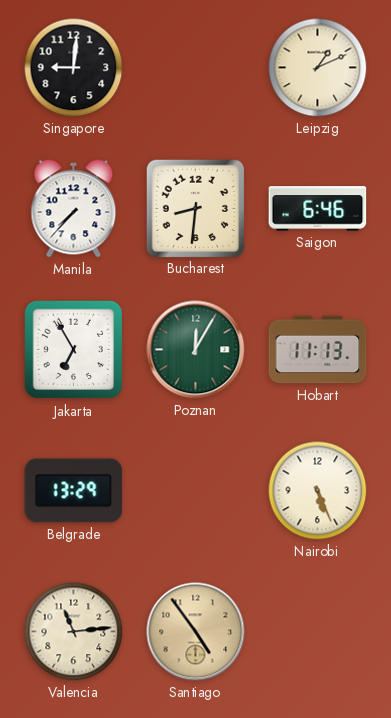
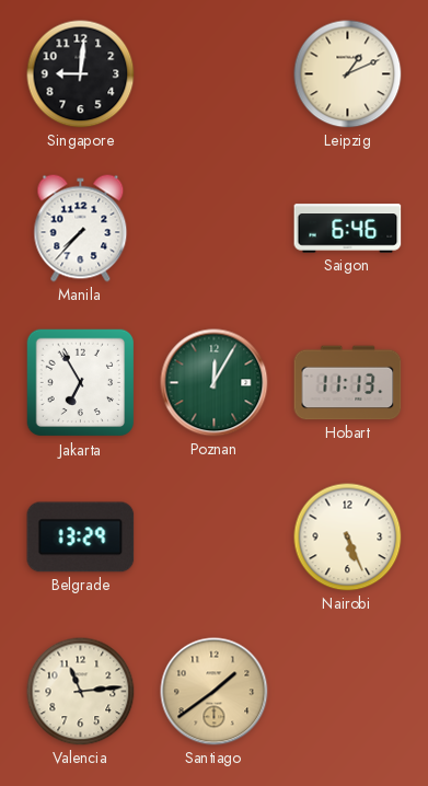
Bucharest: 8:31 -> none (195, 208)
Santiago: 4:54 -> 1:39 (215, 692)
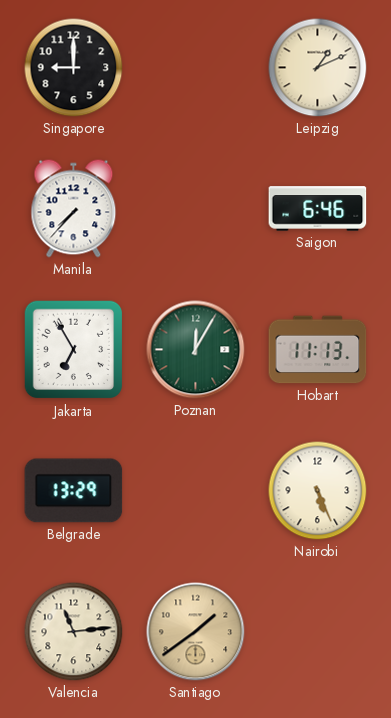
Singapore: 9:01 -> 9:00 (74, 68)
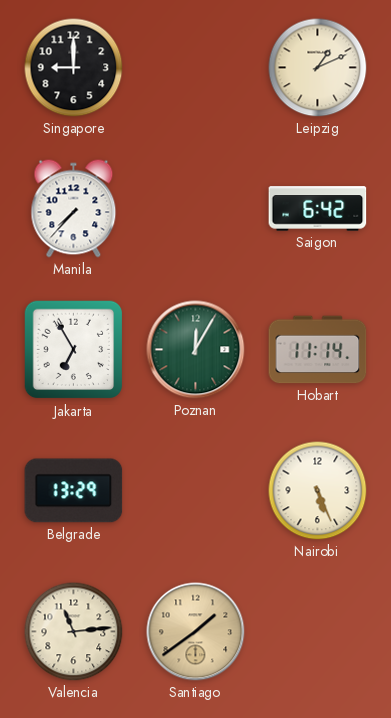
Saigon: 6:46 -> 6:42 (318, 209)
Hobart: 11:13 -> 11:14 (318, 350)
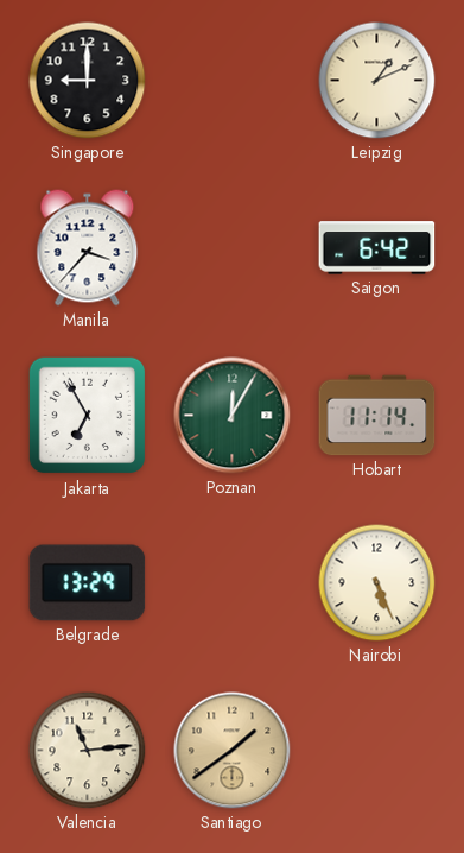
Manila: 7:37 -> 3:37 (88, 248)
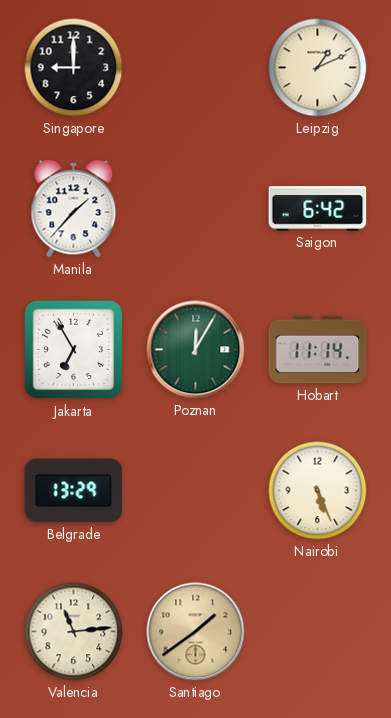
Manila: 3:37 -> 1:37 (74, 209)
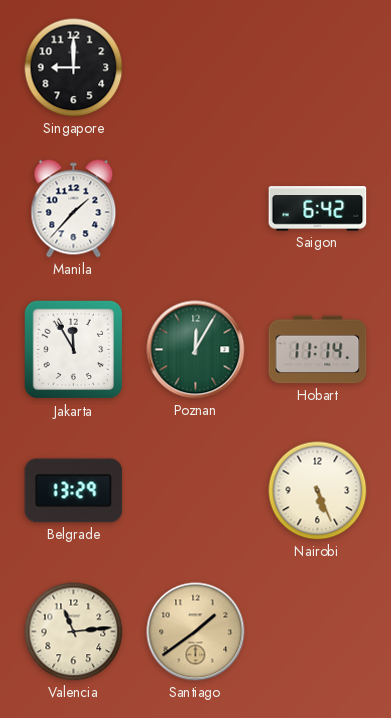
Leipzig: 1:11 -> none (318, 68)
Jakarta: 6:55 -> 11:55 (74, 350)
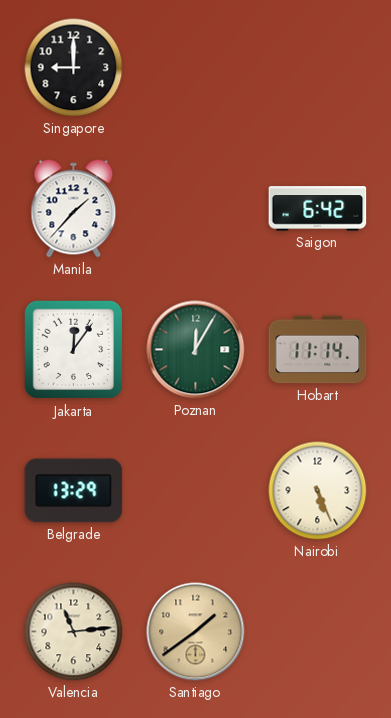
Jakarta: 11:55 -> 12:06 (74, 350)
